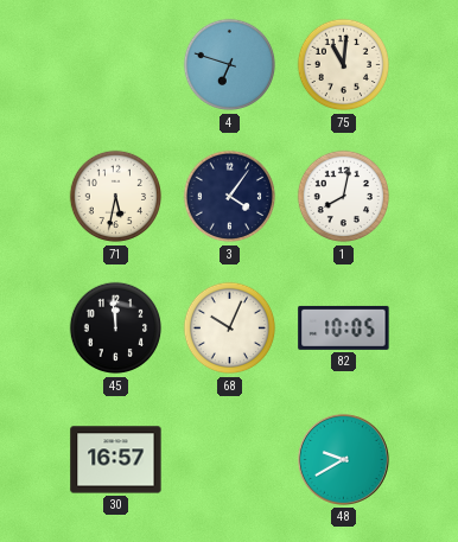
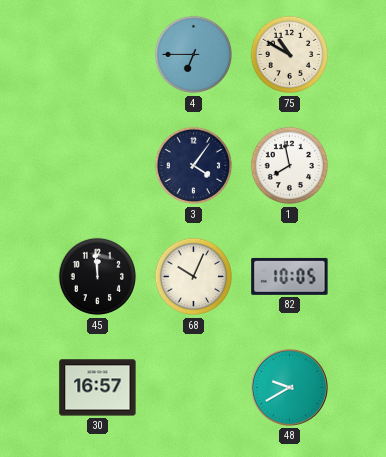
4: 6:48 -> 6:45 (194, 55)
75: 11:01 -> 10:50 (290, 55)
71: 5:32 -> none (116, 197)
1: 8:02 -> 7:58 (290, 166)
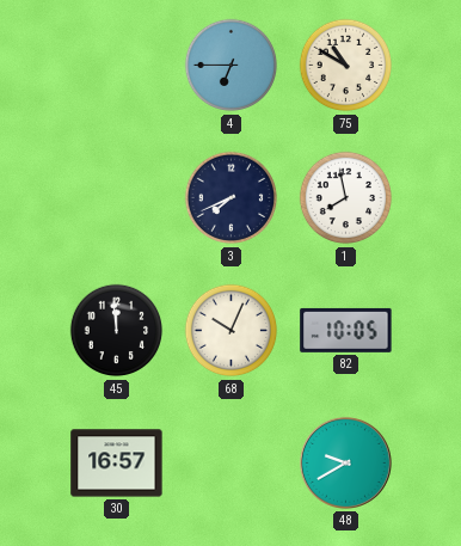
3: 4:06 -> 7:41 (232, 198)
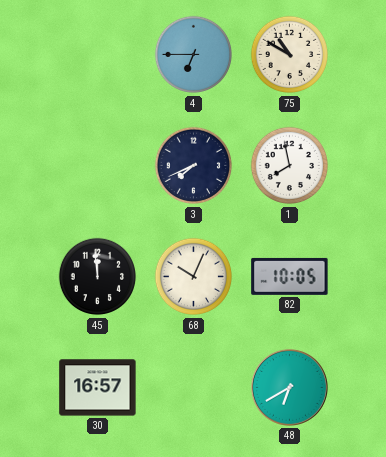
48: 9:40 -> 6:40 (289, 387)
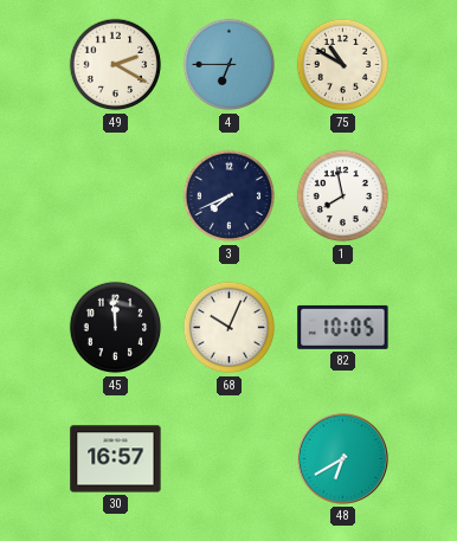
49: none -> 2:20 (116, 65)
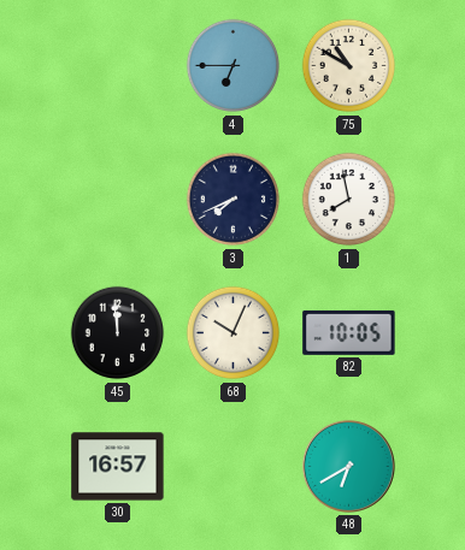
49: 2:20 -> none (116, 65)
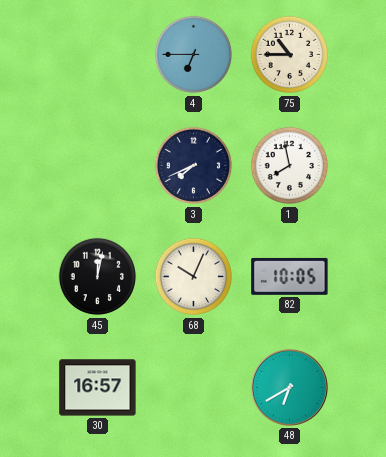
75: 10:50 -> 10:45 (290, 55)
45: 11:59 -> 12:02 (98, 277)
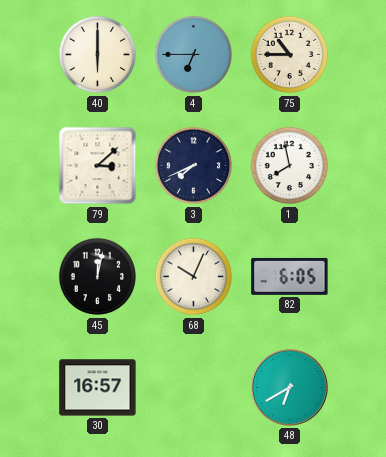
40: none -> 6:00 (98, 55)
79: none -> 3:08 (98, 166)
82: 10:05 -> 6:05 (290, 276)
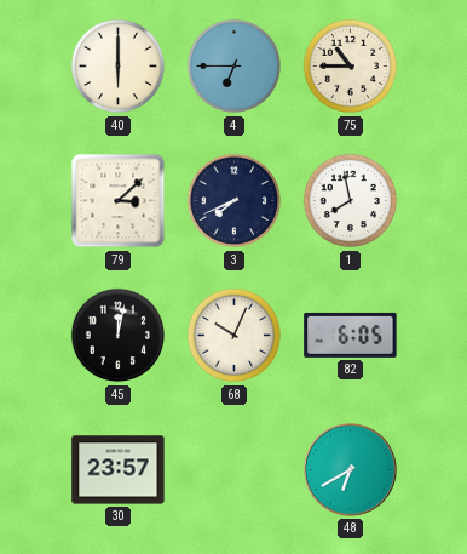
30: 16:57 -> 23:57 (119, 470)
